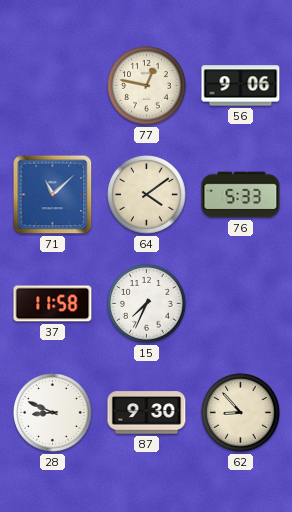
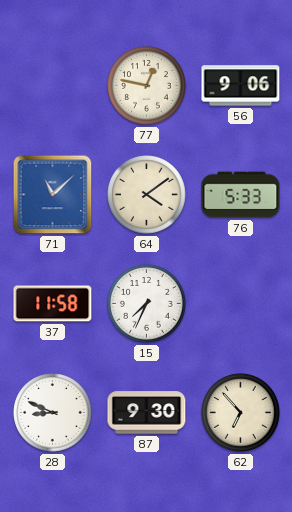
62: 8:53 -> 6:53 (241, 413)
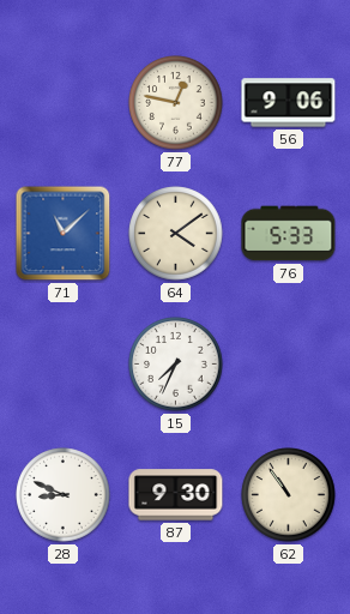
37: 11:58 -> none (53, 304)
62: 6:53 -> 10:54 (289, 495)
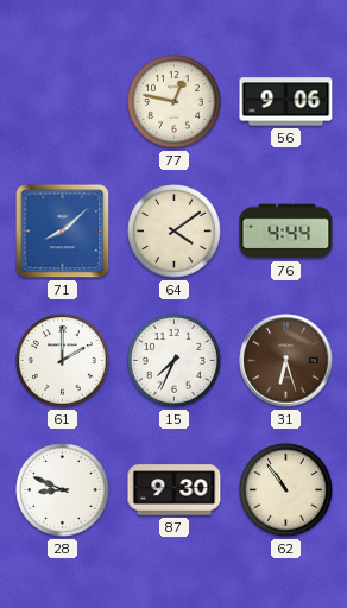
71: 11:08 -> 8:08 (63, 232)
76: 5:33 -> 4:44 (286, 232)
61: none -> 2:00 (63, 361)
31: none -> 6:27 (286, 361)
